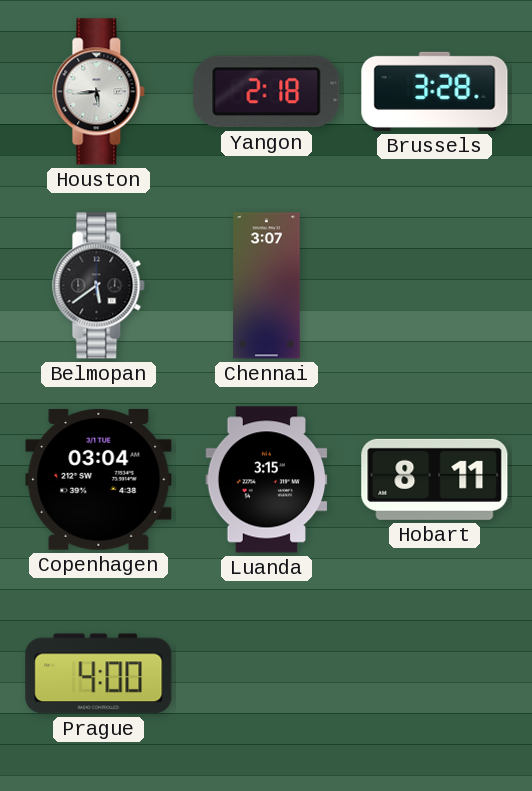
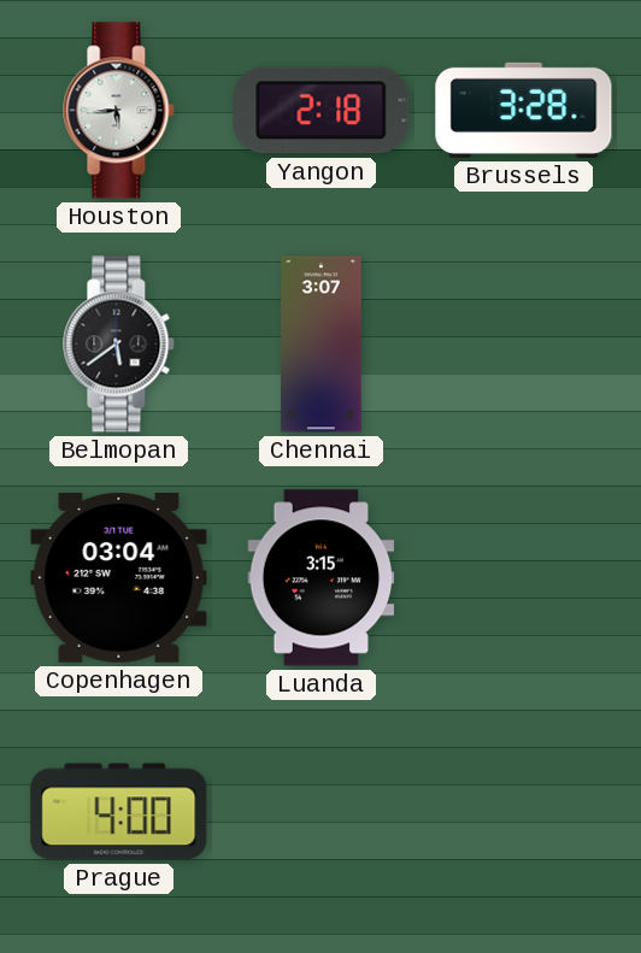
Hobart: 8:11 -> none (435, 479)
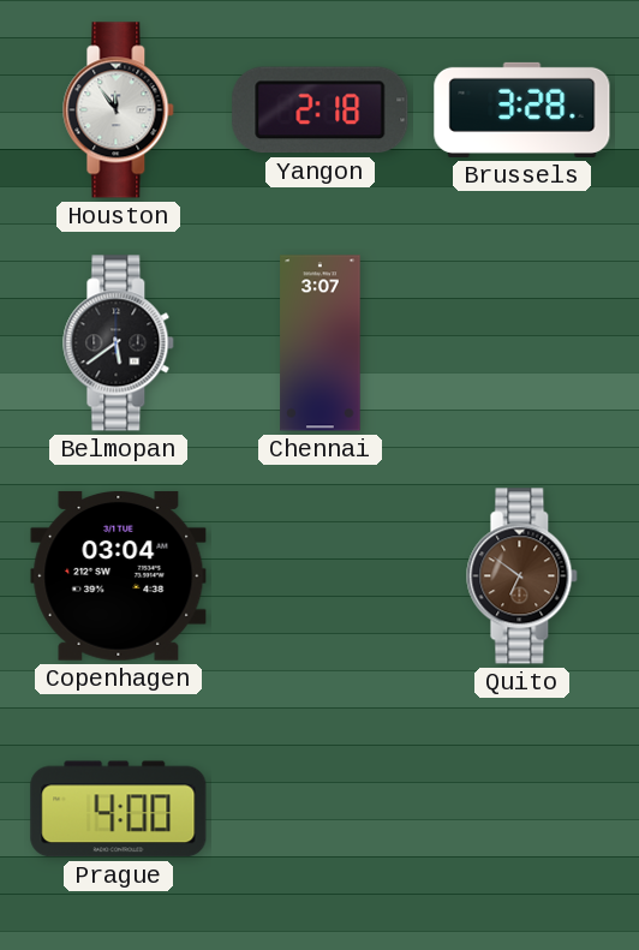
Houston: 5:44 -> 11:54 (119, 110)
Luanda: 3:15 -> none (322, 578)
Quito: none -> 6:51 (522, 576)
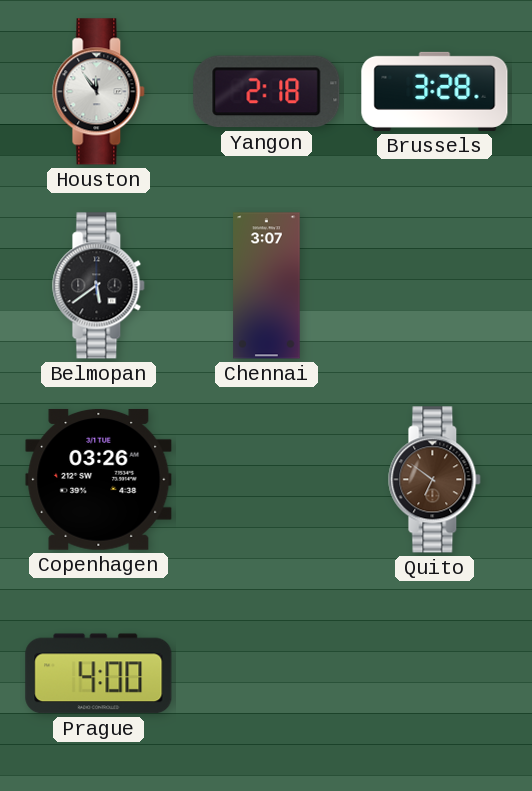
Copenhagen: 03:04 -> 03:26 (99, 480)
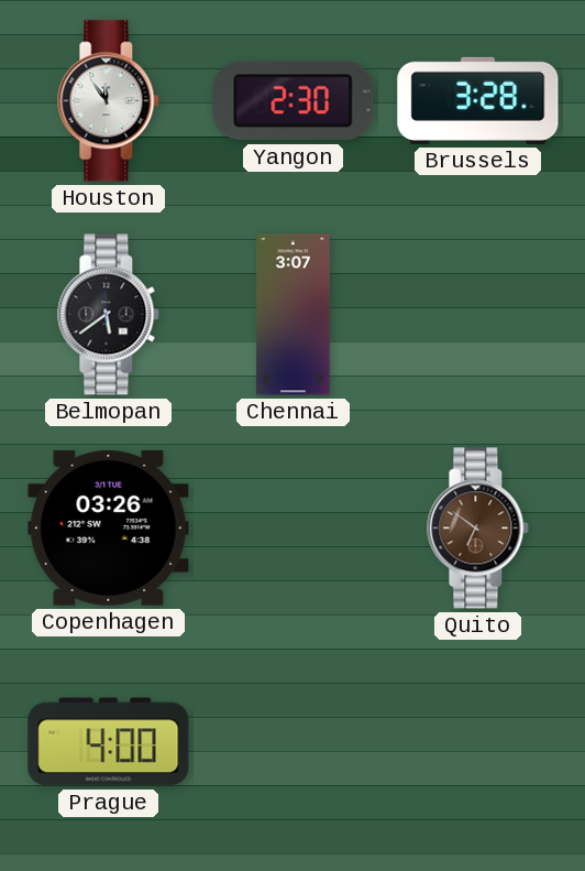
Yangon: 2:18 -> 2:30 (294, 101)
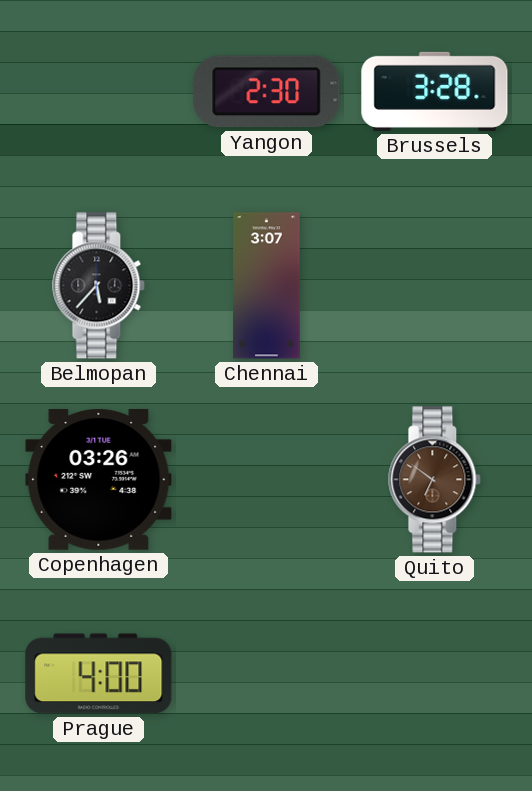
Houston: 11:54 -> none (109, 101)
Belmopan: 5:39 -> 5:37 (99, 286)
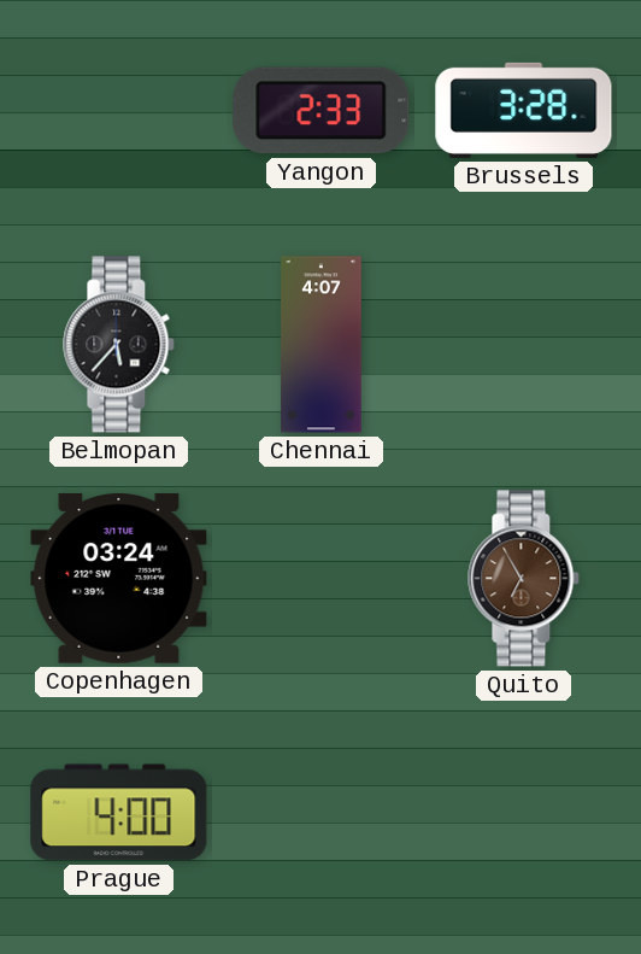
Yangon: 2:30 -> 2:33 (322, 111)
Chennai: 3:07 -> 4:07 (322, 345)
Copenhagen: 03:26 -> 03:24 (119, 579)
Quito: 6:51 -> 6:55 (524, 579)
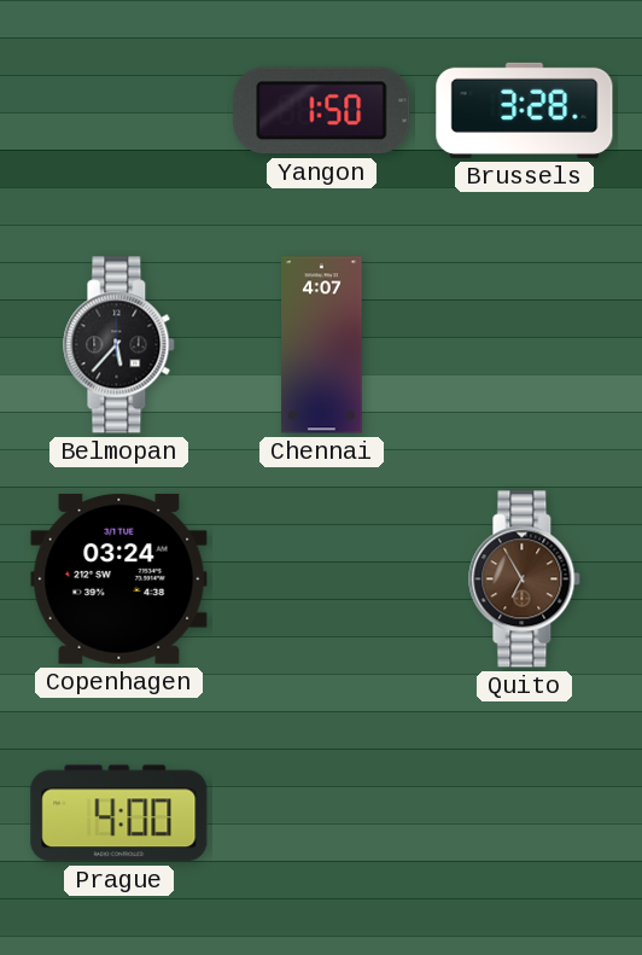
Yangon: 2:33 -> 1:50 (322, 111)
